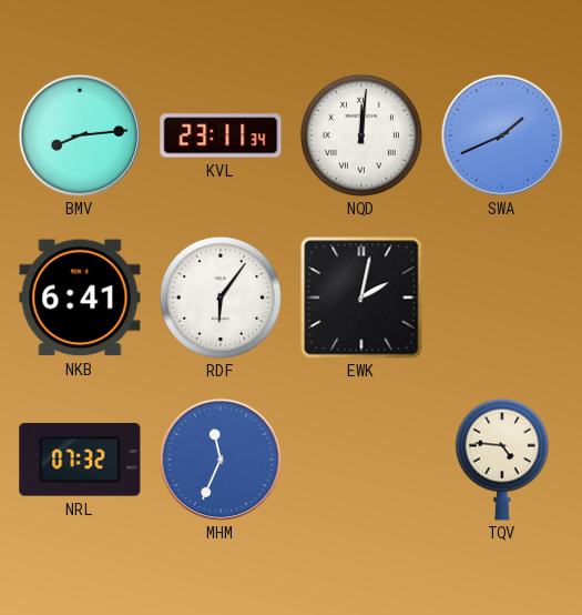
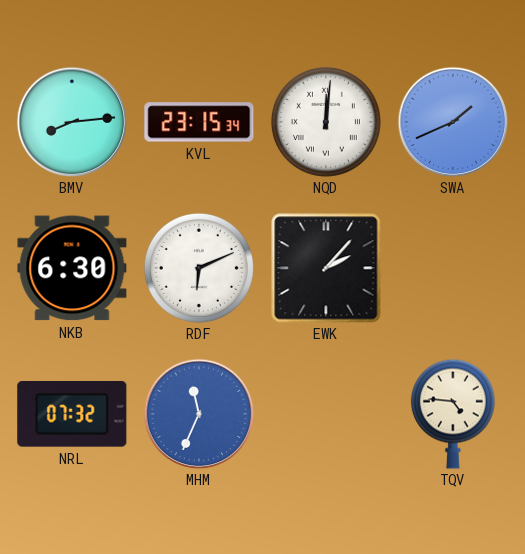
KVL: 23:11 -> 23:15 (199, 122)
NKB: 6:41 -> 6:30 (72, 268)
RDF: 6:06 -> 6:11 (199, 268)
EWK: 2:02 -> 2:07 (326, 268)
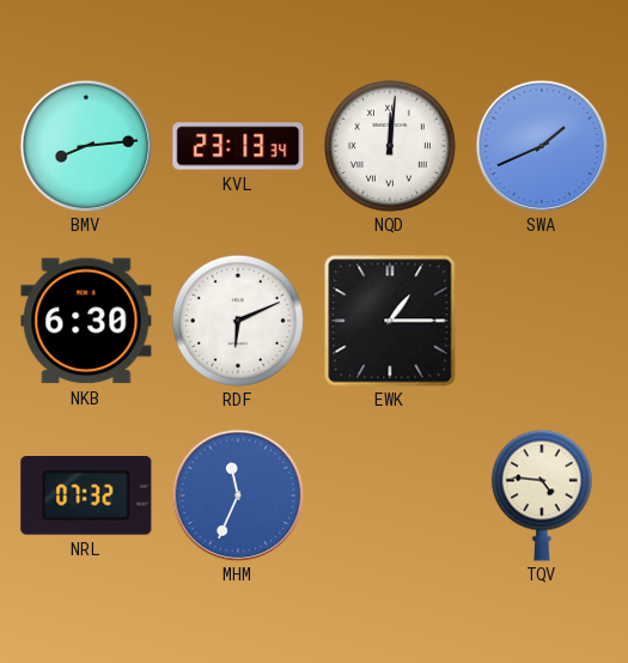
KVL: 23:15 -> 23:13 (238, 146)
EWK: 2:07 -> 1:15 (390, 321)
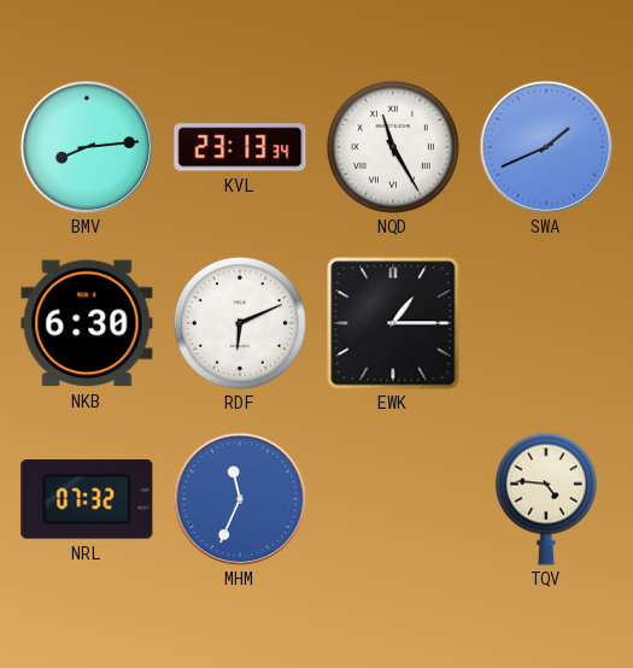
NQD: 12:01 -> 11:25 (393, 147)
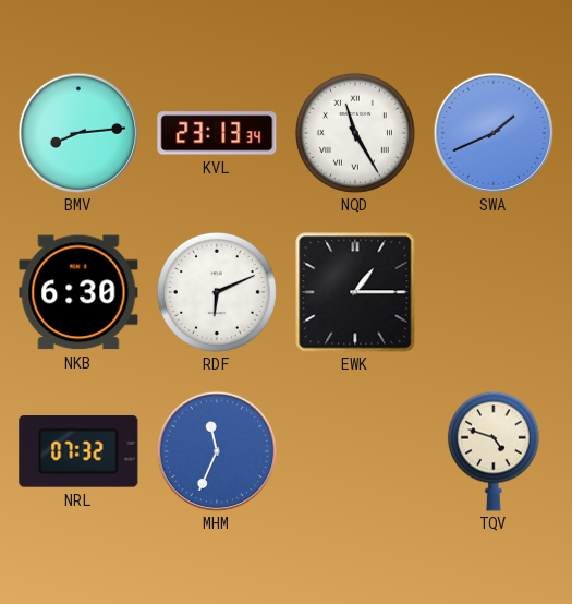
TQV: 4:46 -> 4:48 (494, 451)
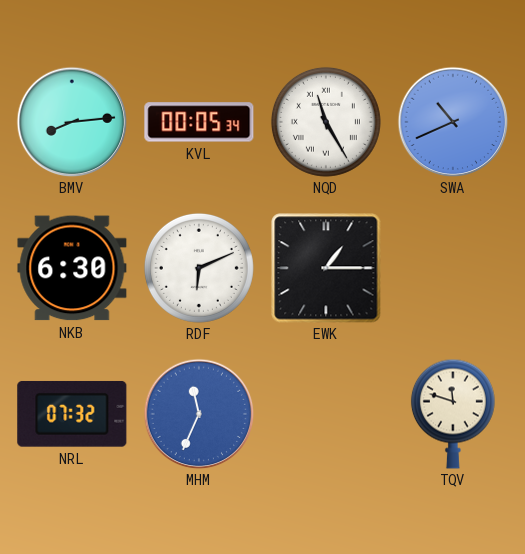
KVL: 23:13 -> 00:05 (199, 122)
SWA: 1:41 -> 10:41 (453, 122)
TQV: 4:48 -> 11:48 (453, 414)
